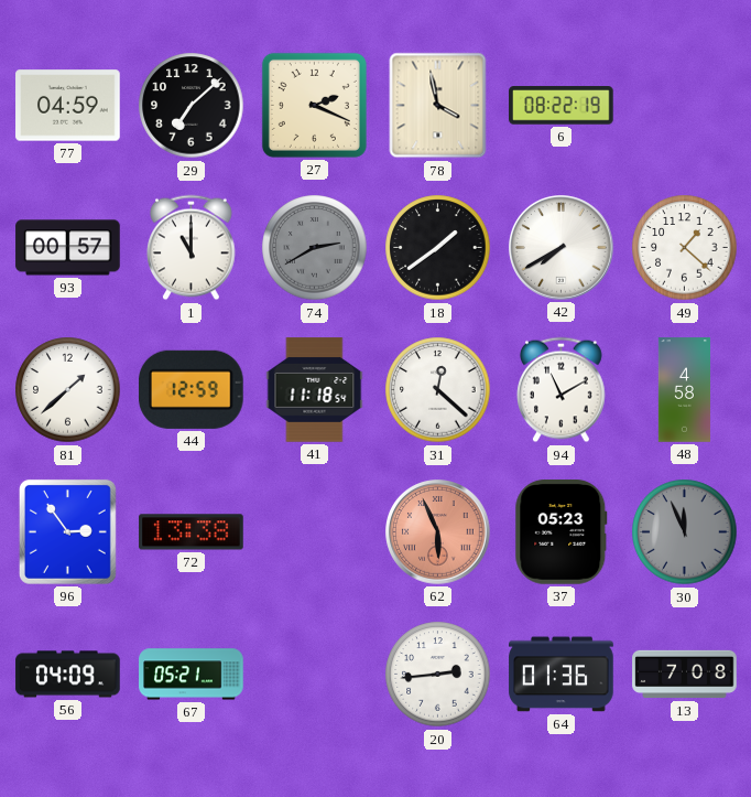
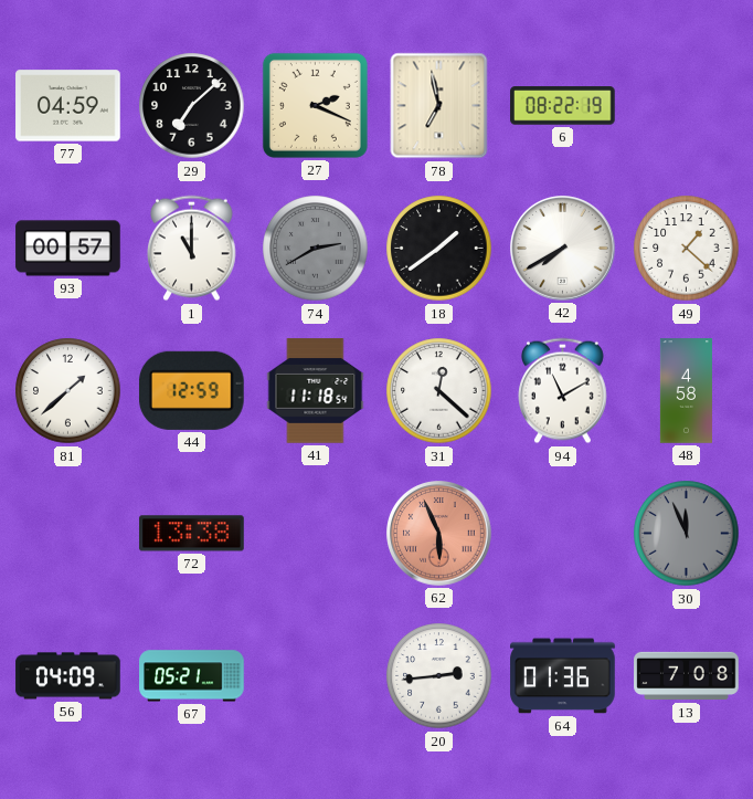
78: 3:58 -> 6:58 (439, 106)
96: 2:54 -> none (67, 531)
37: 05:23 -> none (562, 532)
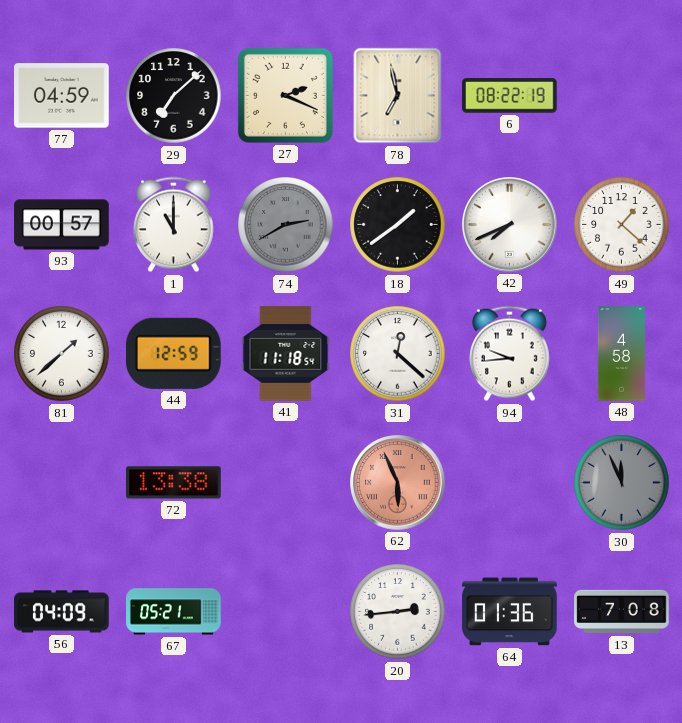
42: 7:40 -> 7:41 (510, 225)
94: 11:10 -> 9:44 (510, 354)
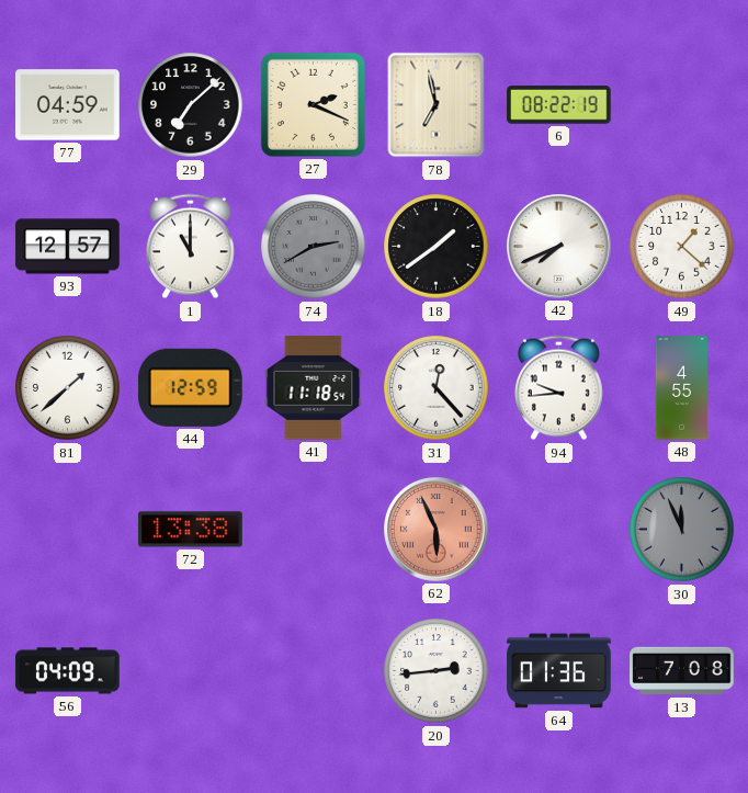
93: 00:57 -> 12:57 (68, 247)
31: 12:22 -> 12:23 (437, 388)
48: 4:58 -> 4:55 (681, 388)
67: 05:21 -> none (174, 612)
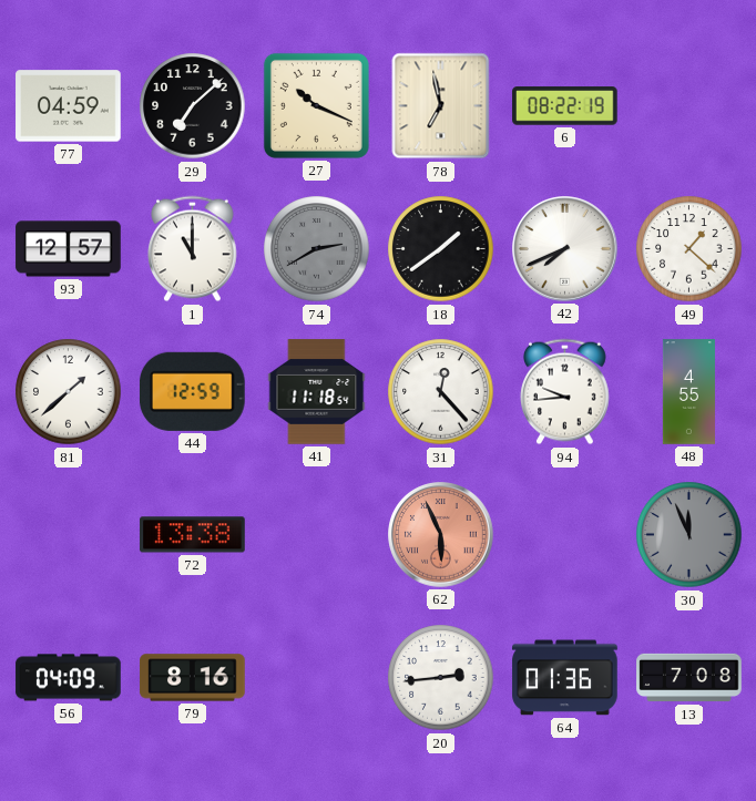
27: 2:19 -> 10:19 (316, 105)
79: none -> 8:16 (193, 678)
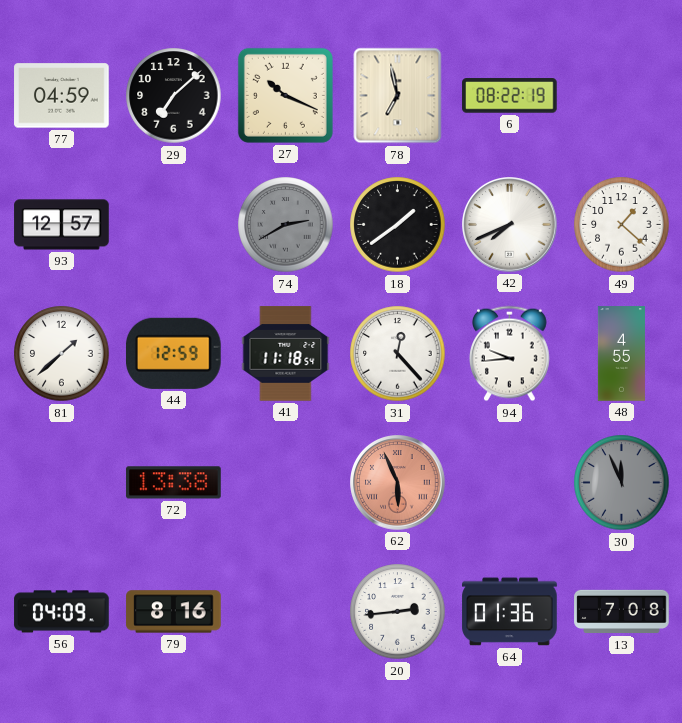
1: 11:00 -> none (193, 249)
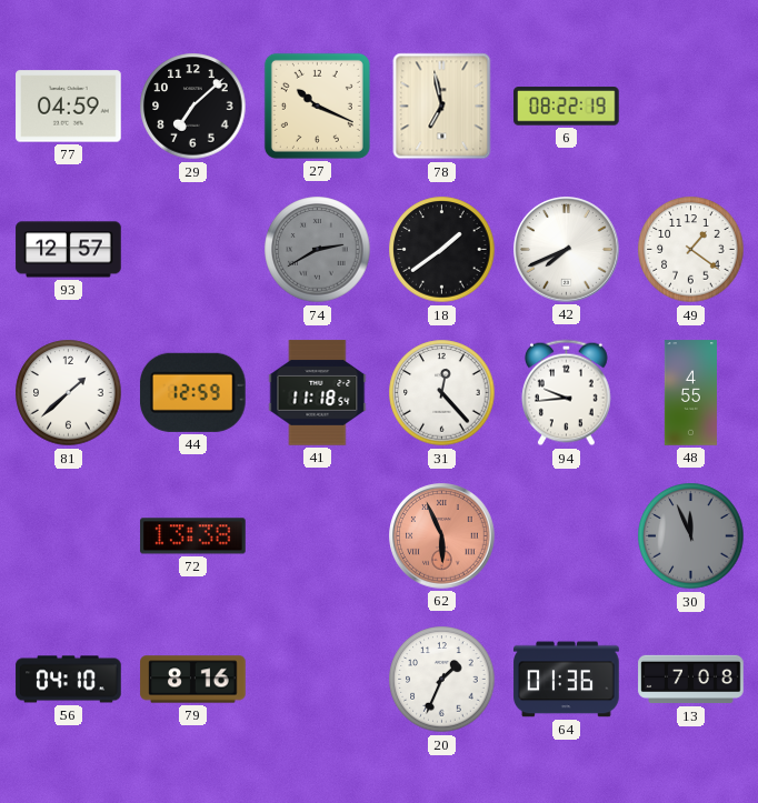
49: 1:22 -> 1:21 (691, 250)
56: 04:09 -> 04:10 (69, 680)
20: 2:44 -> 1:34 (442, 680)
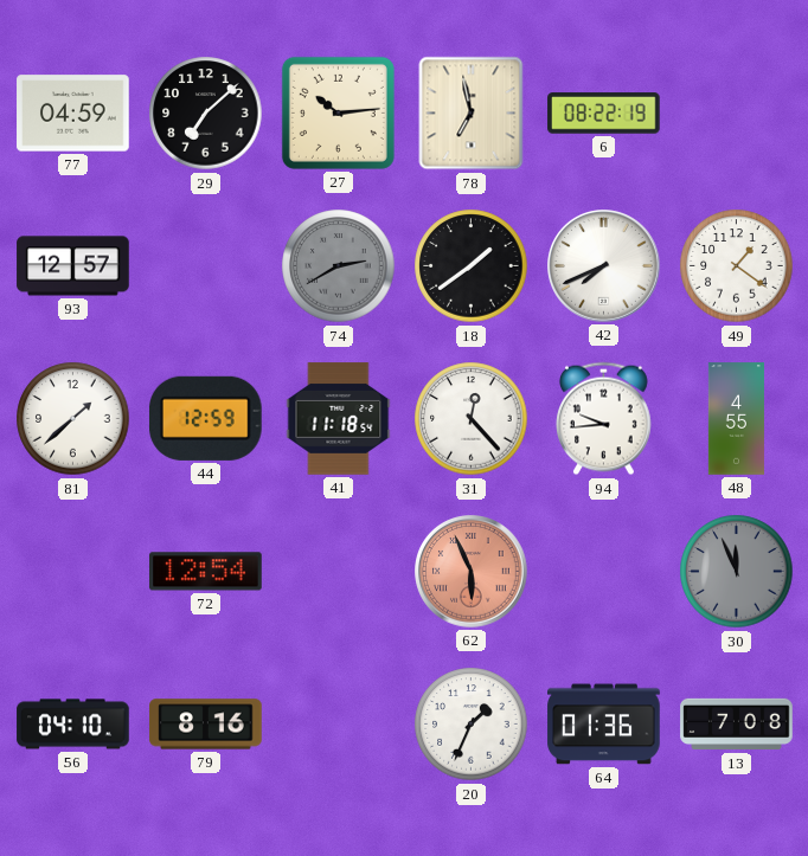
27: 10:19 -> 10:14 (338, 112)
72: 13:38 -> 12:54 (206, 572)
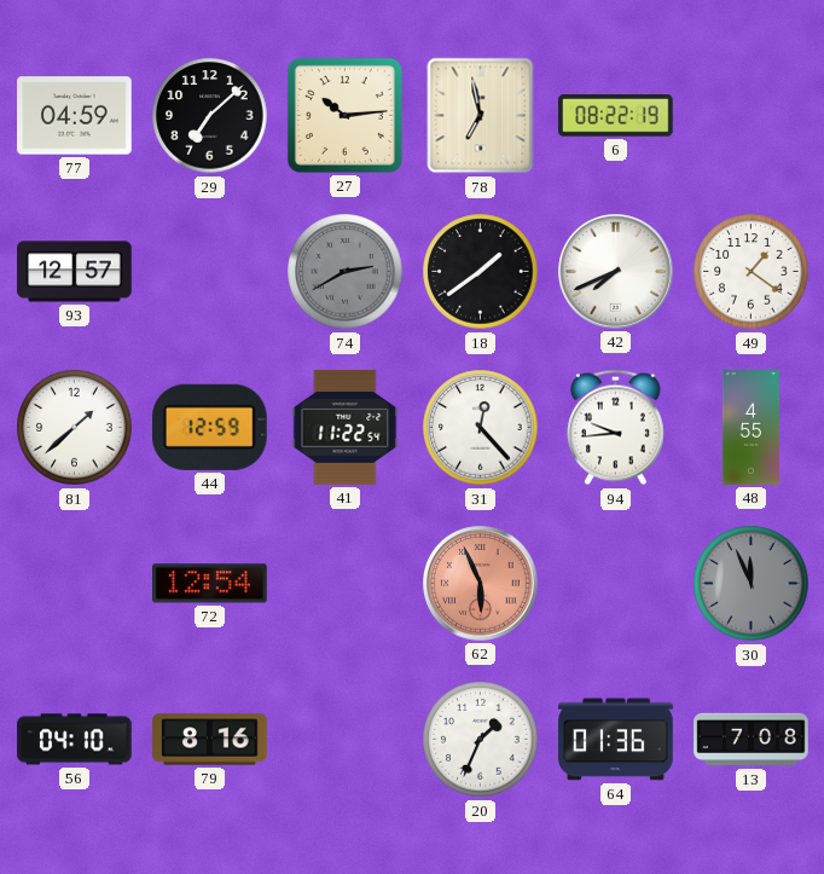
41: 11:18 -> 11:22 (346, 428)
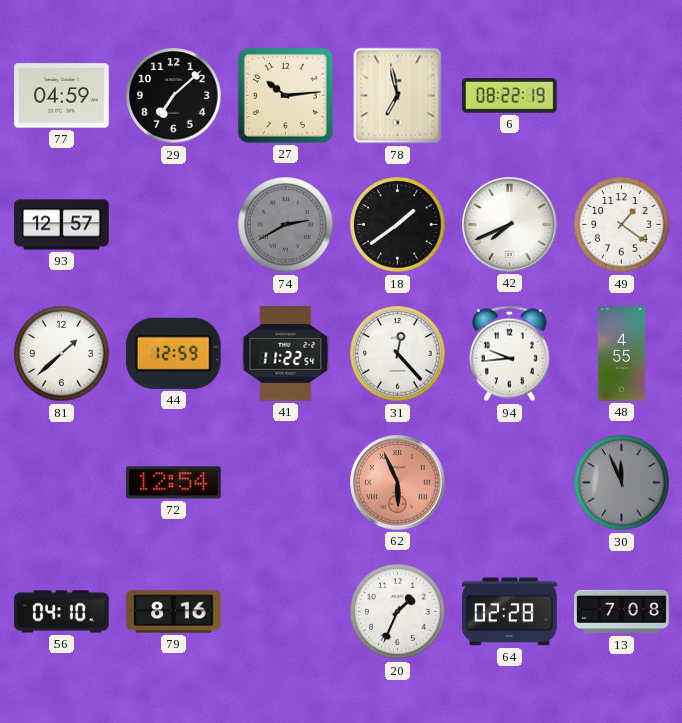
64: 01:36 -> 02:28 (510, 612)
